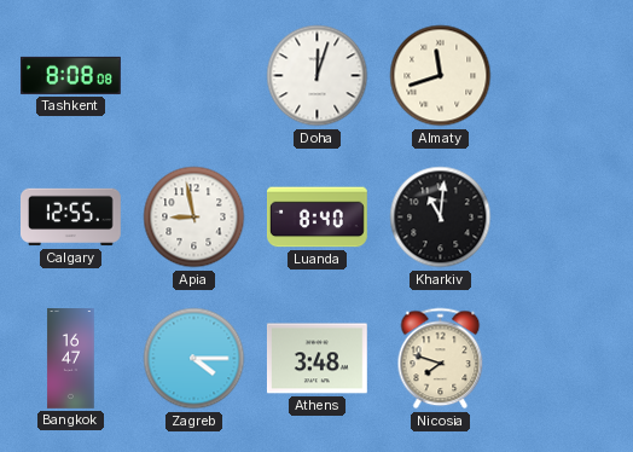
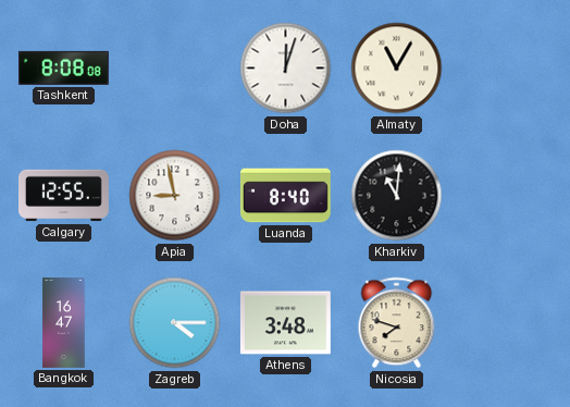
Almaty: 11:42 -> 11:05 (397, 69)
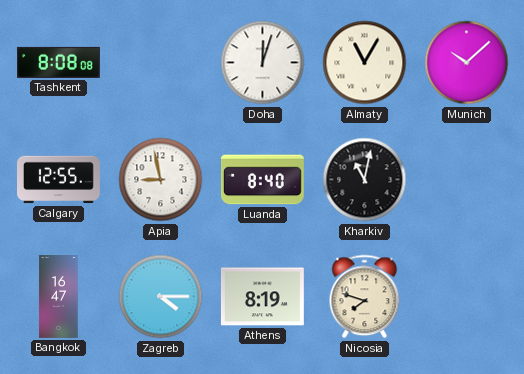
Munich: none -> 10:08 (467, 63)
Kharkiv: 11:01 -> 11:02 (365, 180)
Athens: 3:48 -> 8:19 (262, 297)
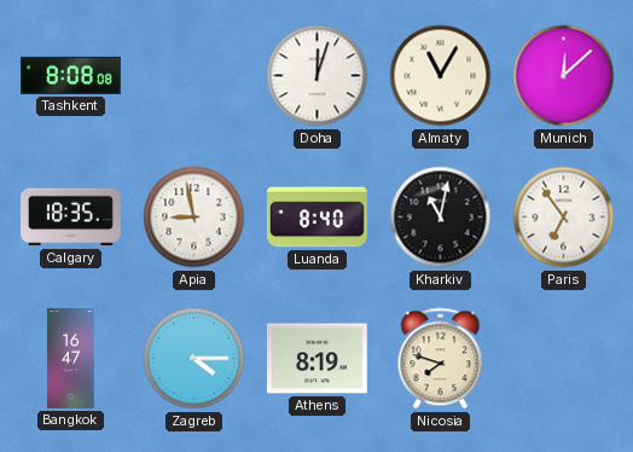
Munich: 10:08 -> 12:08 (564, 76)
Calgary: 12:55 -> 18:35 (71, 218)
Paris: none -> 6:54 (564, 218)
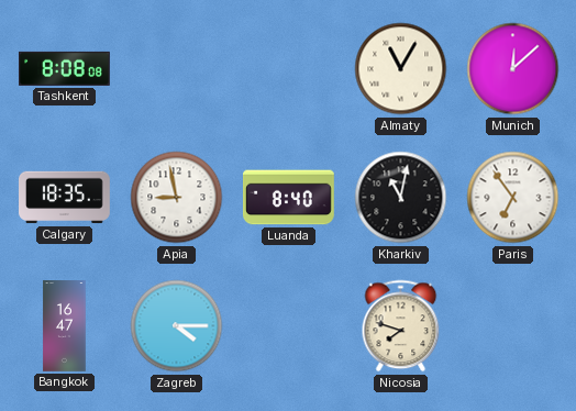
Doha: 12:03 -> none (318, 76)
Athens: 8:19 -> none (316, 359)
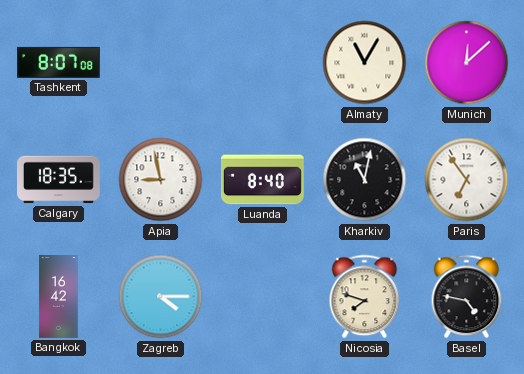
Tashkent: 8:08 -> 8:07 (59, 62)
Bangkok: 16:47 -> 16:42 (59, 297)
Basel: none -> 4:47 (467, 297)
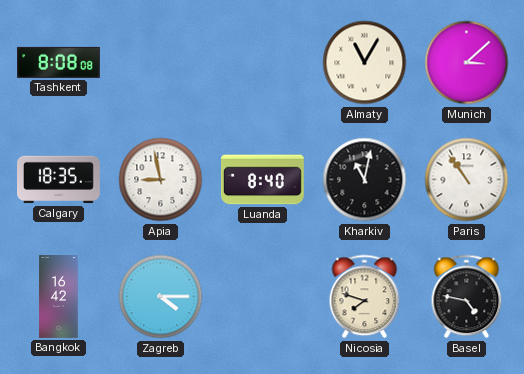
Tashkent: 8:07 -> 8:08 (59, 62)
Munich: 12:08 -> 3:08 (467, 63)
Paris: 6:54 -> 10:54 (467, 180)
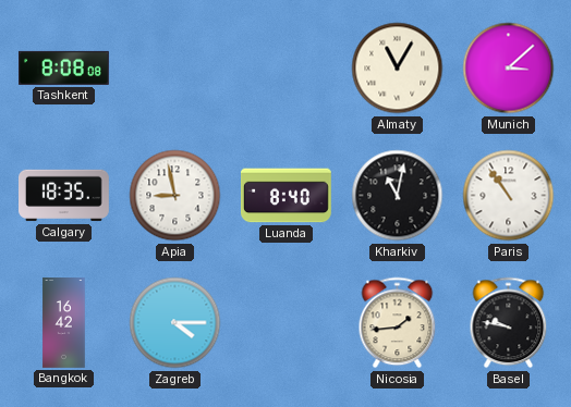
Nicosia: 7:48 -> 1:44 (398, 323)
Basel: 4:47 -> 9:47 (509, 323)
